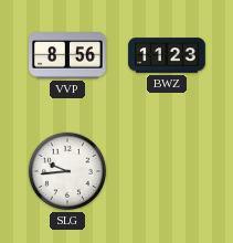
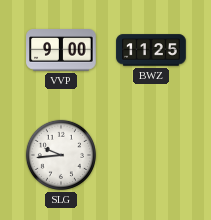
VVP: 8:56 -> 9:00 (61, 51)
BWZ: 11:23 -> 11:25 (151, 50)
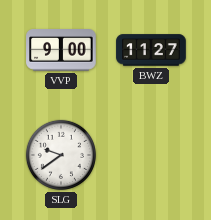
BWZ: 11:25 -> 11:27 (151, 50)
SLG: 9:44 -> 9:39 (61, 155)
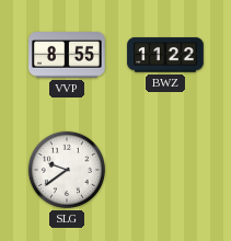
VVP: 9:00 -> 8:55 (67, 56)
BWZ: 11:27 -> 11:22 (165, 55)
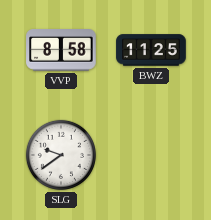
VVP: 8:55 -> 8:58 (61, 51)
BWZ: 11:22 -> 11:25 (151, 50)
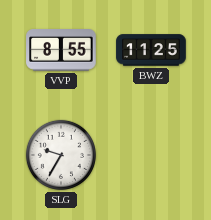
VVP: 8:58 -> 8:55 (61, 51)
SLG: 9:39 -> 9:35 (61, 155)
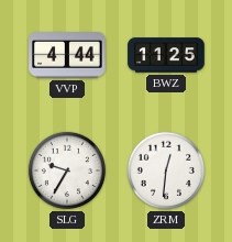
VVP: 8:55 -> 4:44 (67, 56)
ZRM: none -> 12:31 (166, 170)
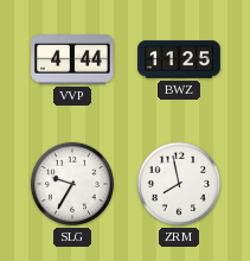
ZRM: 12:31 -> 7:58 (179, 184)
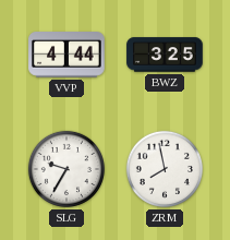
BWZ: 11:25 -> 3:25 (165, 55)
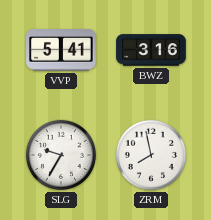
VVP: 4:44 -> 5:41 (61, 51)
BWZ: 3:25 -> 3:16 (151, 50)
